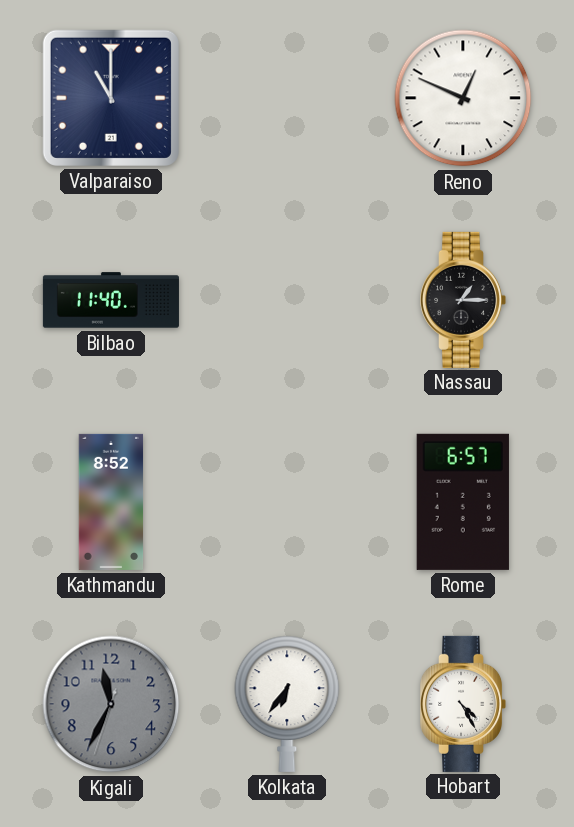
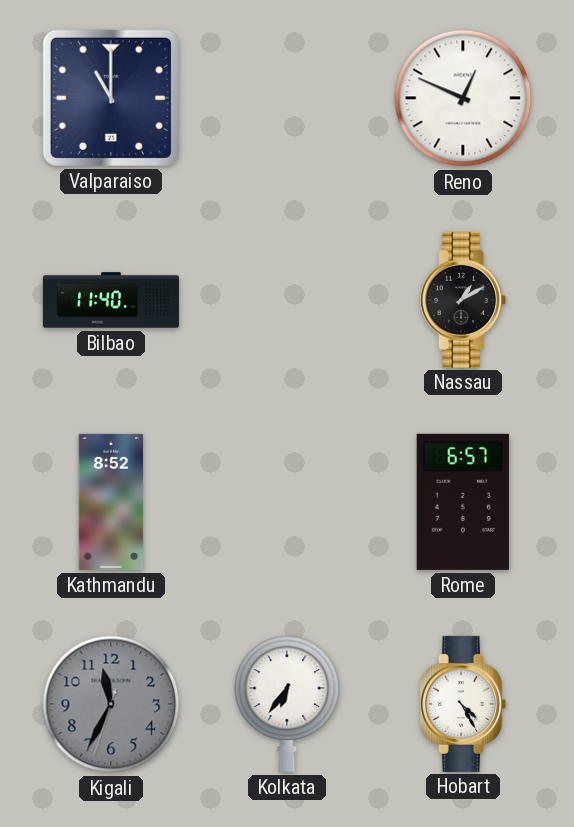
Nassau: 1:15 -> 1:10 (464, 300)
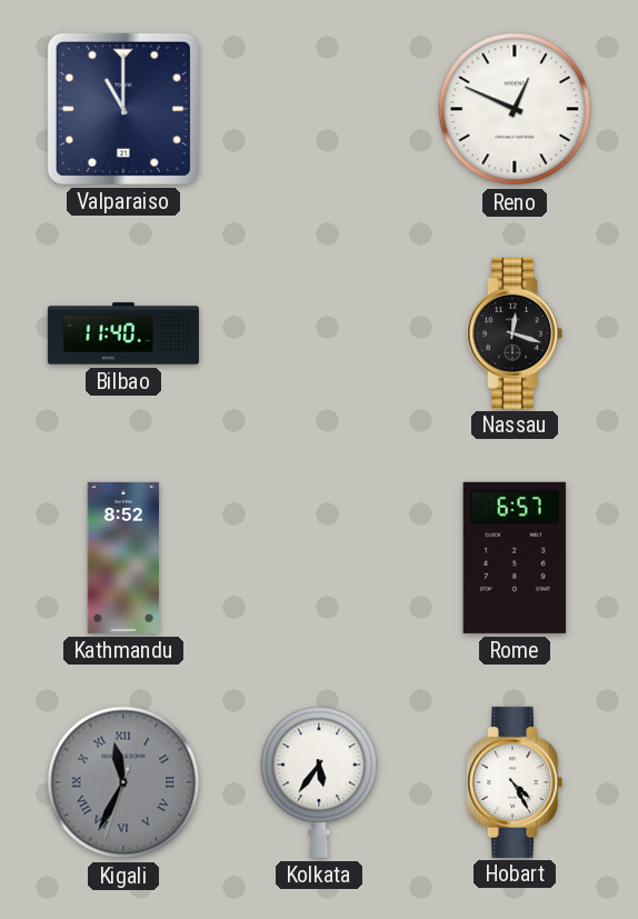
Nassau: 1:10 -> 12:18 (516, 333)
Kigali numerals: Arabic -> Roman (123, 782)
Kolkata: 6:36 -> 5:36 (319, 782)
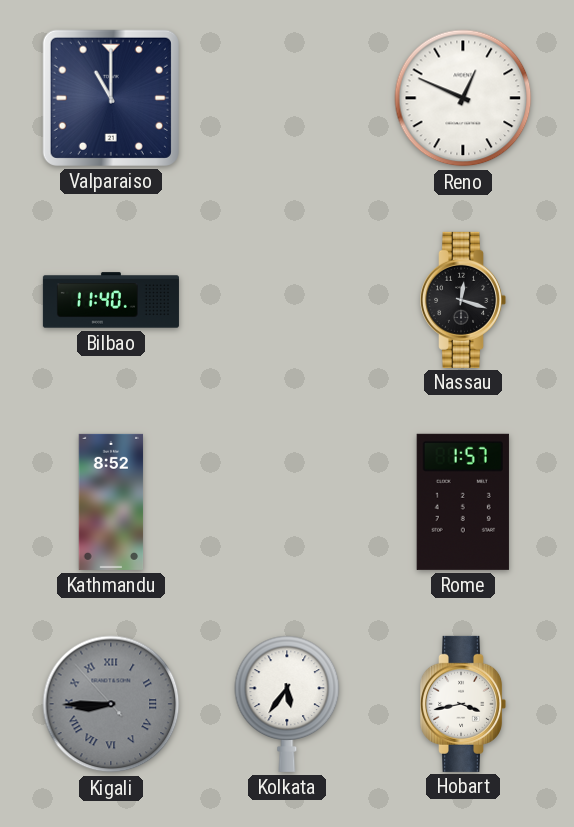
Rome: 6:57 -> 1:57 (463, 502)
Kigali: 11:34 -> 8:44 (111, 704)
Hobart: 4:25 -> 3:43 (464, 704)
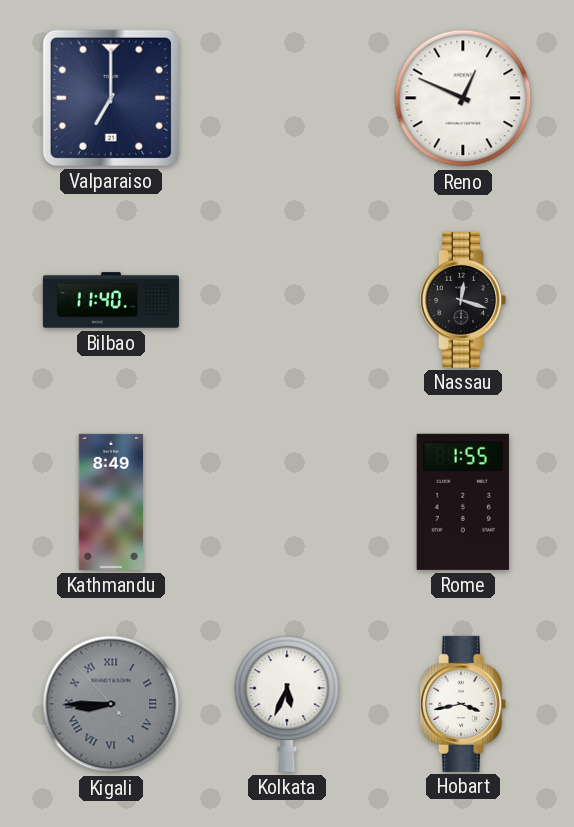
Valparaiso: 11:00 -> 7:00 (111, 98)
Kathmandu: 8:52 -> 8:49 (111, 502)
Rome: 1:57 -> 1:55 (463, 502)
Kolkata: 5:36 -> 5:34 (287, 704)
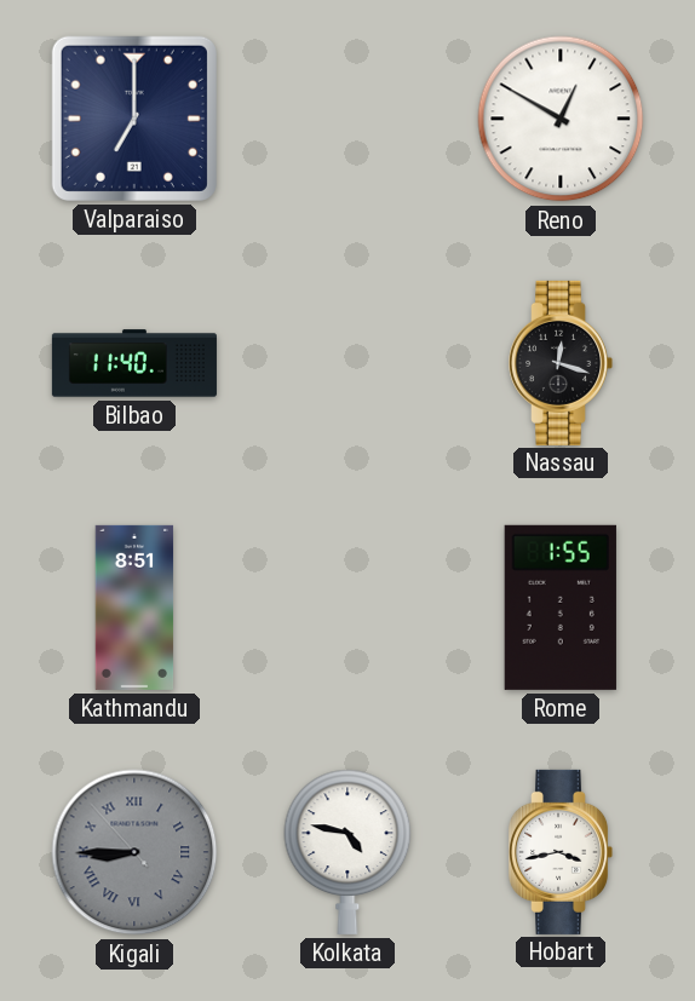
Reno: 12:49 -> 12:50 (561, 119)
Kathmandu: 8:49 -> 8:51 (134, 608)
Kolkata: 5:34 -> 4:47 (347, 852)
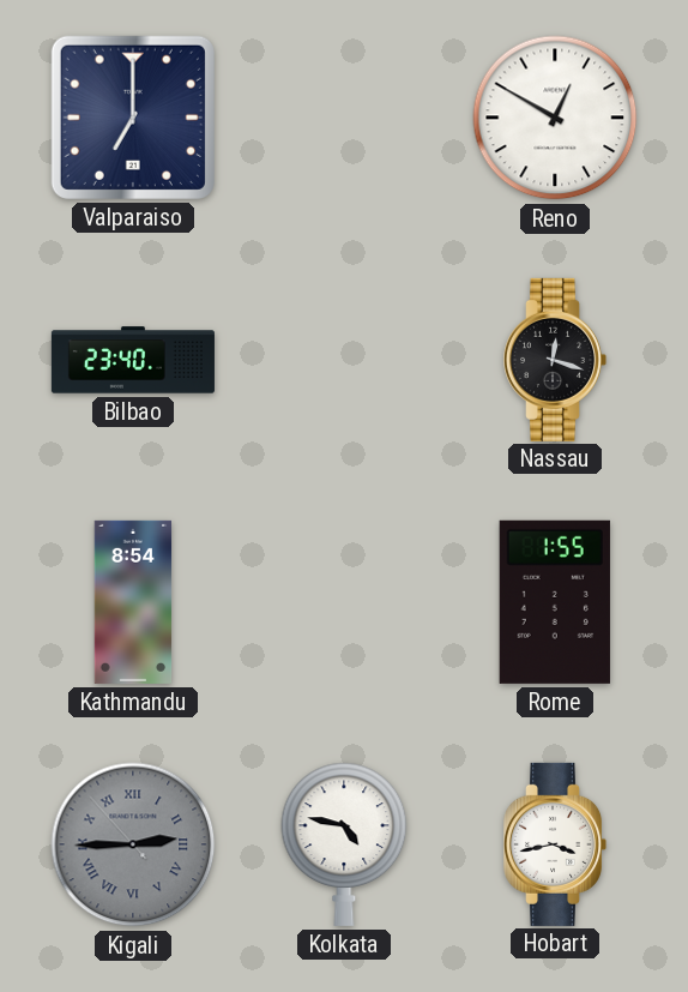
Bilbao: 11:40 -> 23:40 (133, 360)
Kathmandu: 8:51 -> 8:54 (133, 602)
Kigali: 8:44 -> 2:44 (133, 844)
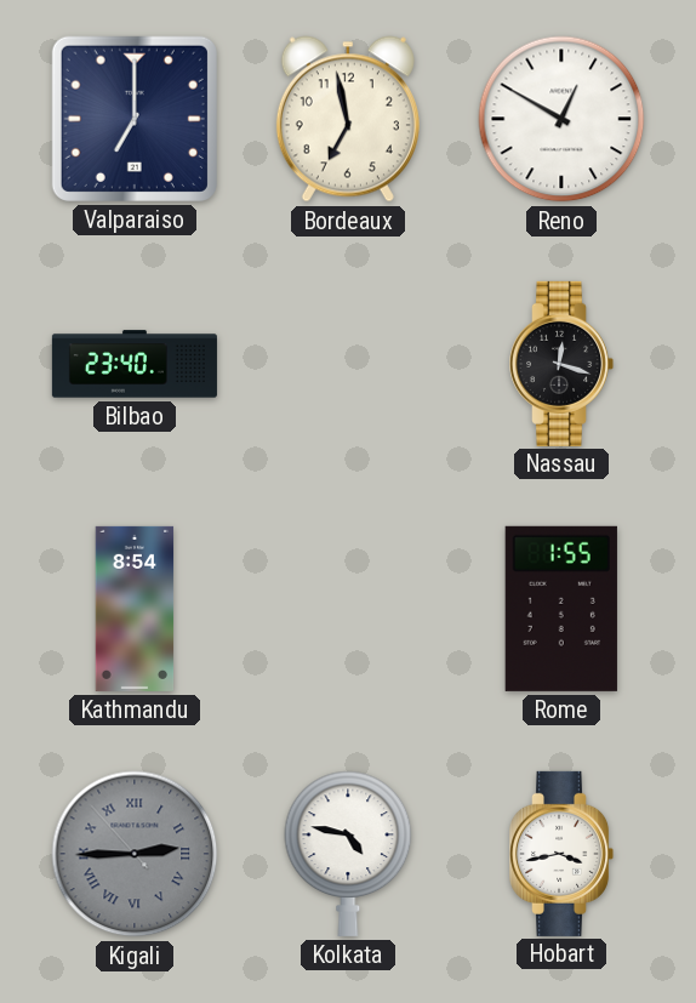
Bordeaux: none -> 6:58 (348, 119)
